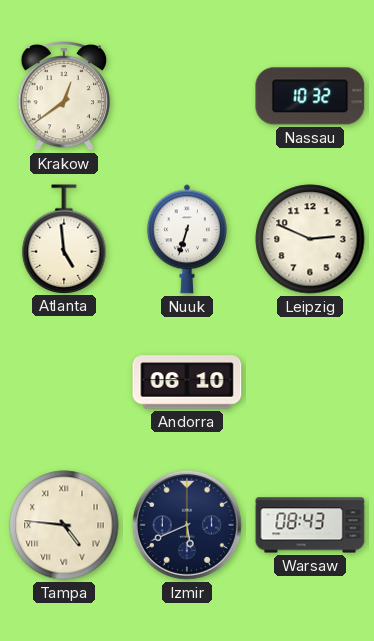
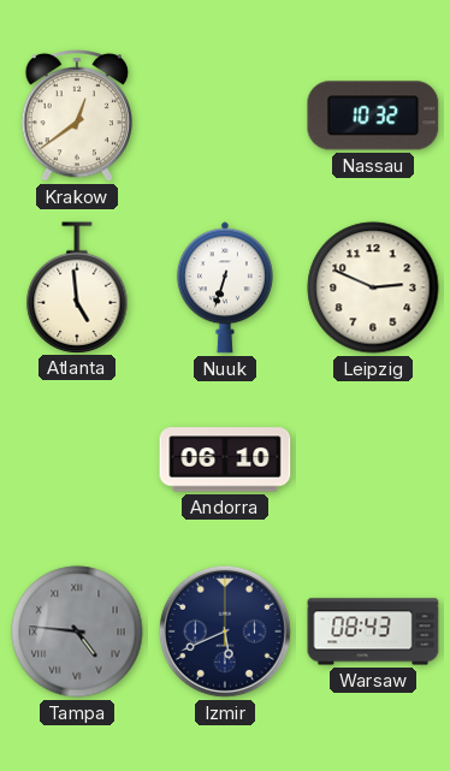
Tampa dial: cream -> grey (77, 631)
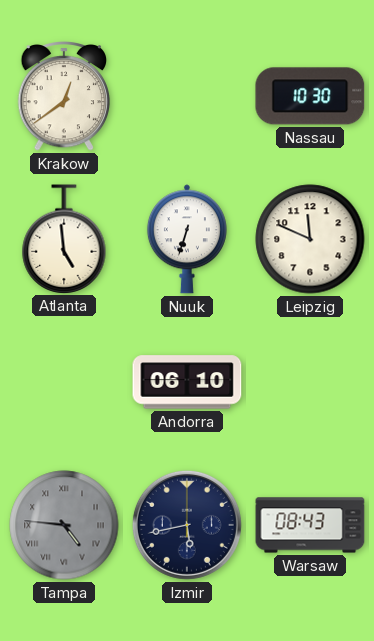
Nassau: 10:32 -> 10:30 (310, 96)
Leipzig: 2:49 -> 11:49 (310, 239)
Izmir: 5:41 -> 5:43 (187, 525)
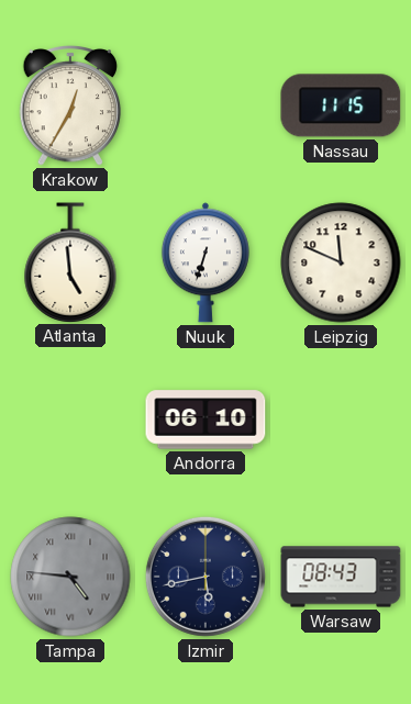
Krakow: 12:39 -> 12:35 (70, 105)
Nassau: 10:30 -> 11:15 (341, 105)
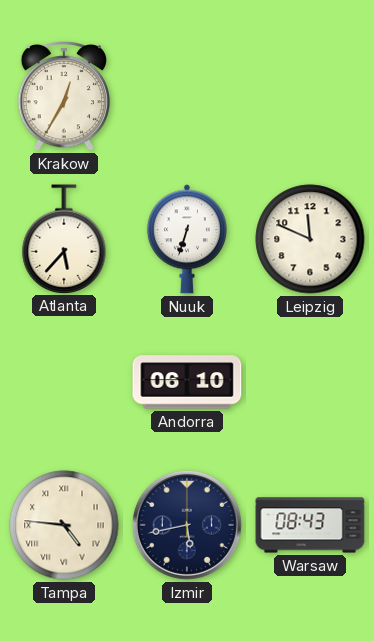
Nassau: 11:15 -> none (341, 105)
Atlanta: 4:59 -> 5:37 (64, 239)
Tampa dial: grey -> cream (64, 525)
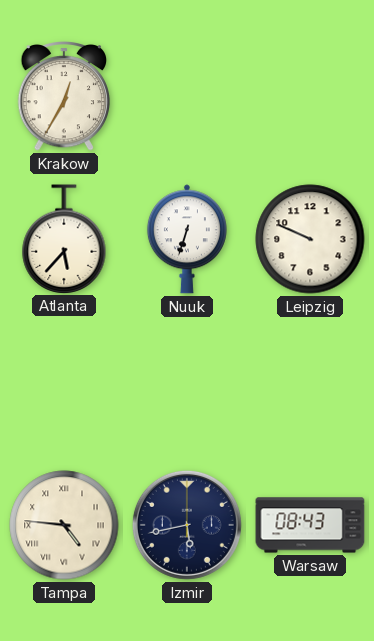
Leipzig: 11:49 -> 9:49 (310, 239)
Andorra: 06:10 -> none (187, 382)
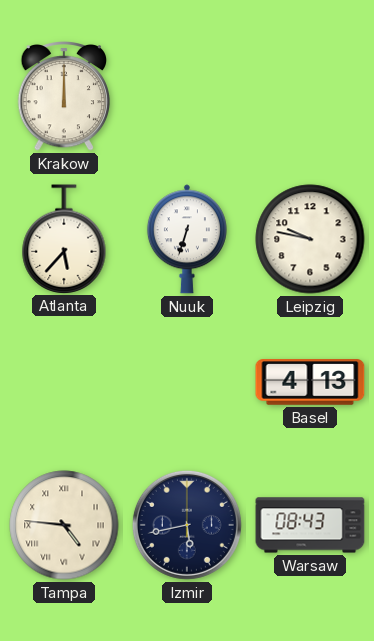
Krakow: 12:35 -> 12:00 (64, 96)
Leipzig: 9:49 -> 9:47 (310, 239)
Basel: none -> 4:13 (310, 382)
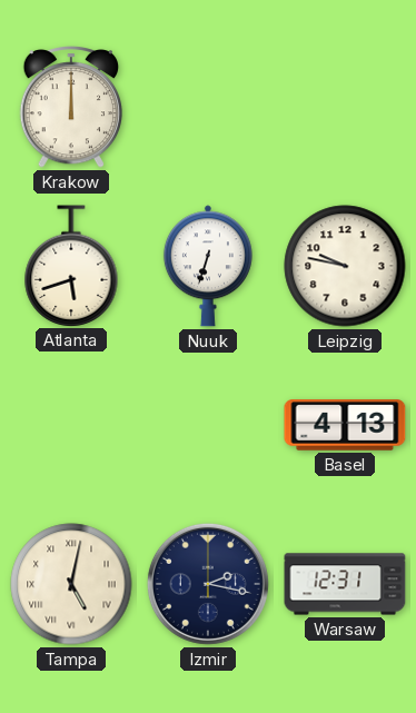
Atlanta: 5:37 -> 5:42 (71, 266)
Tampa: 4:46 -> 5:02 (71, 584)
Izmir: 5:43 -> 2:17 (208, 584)
Warsaw: 08:43 -> 12:31 (345, 584)
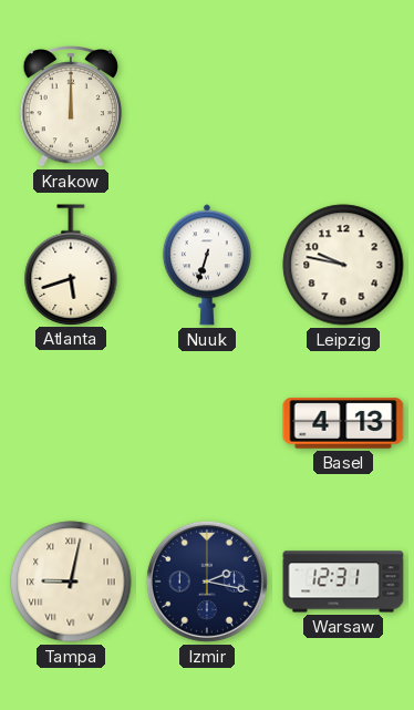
Tampa: 5:02 -> 9:02 (71, 582)
